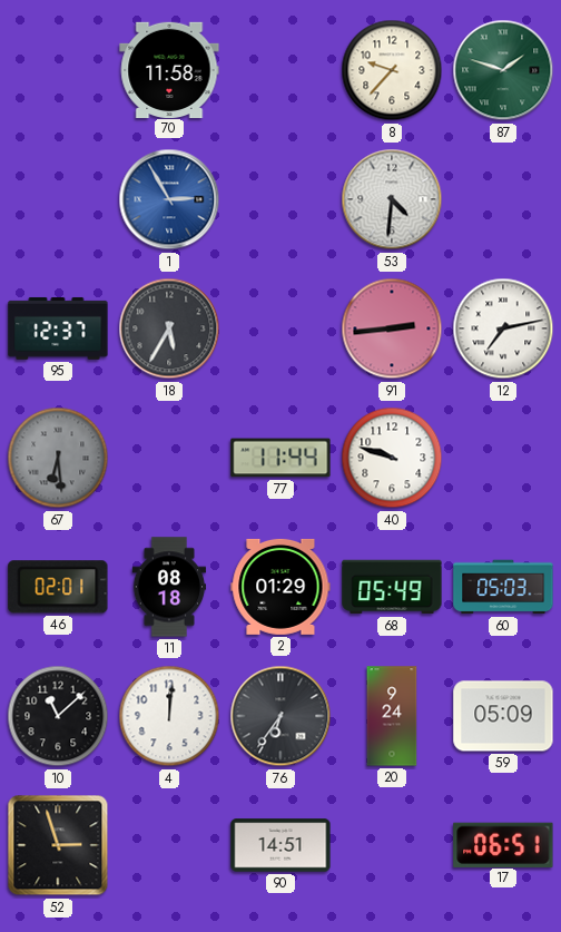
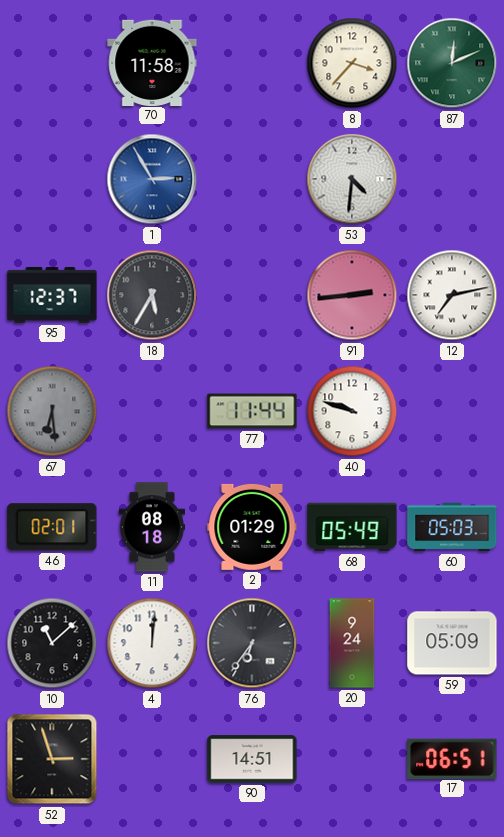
8: 9:37 -> 3:37 (352, 63)
87: 1:48 -> 12:11 (452, 63)
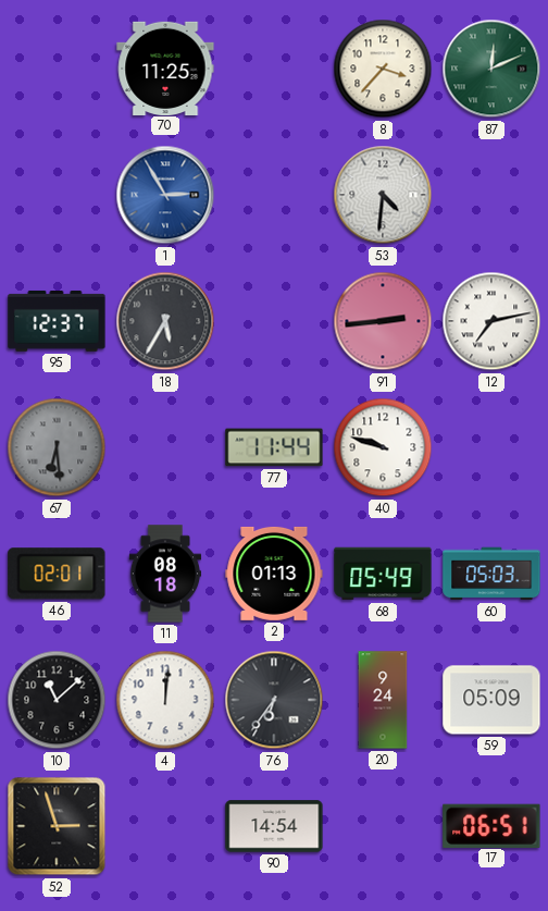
70: 11:58 -> 11:25 (165, 67)
2: 01:29 -> 01:13 (274, 574)
90: 14:51 -> 14:54 (274, 826)
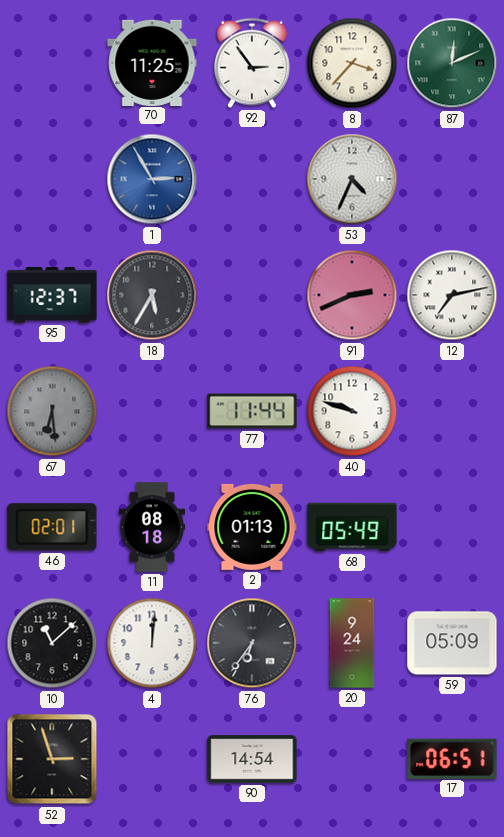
92: none -> 2:54 (252, 63)
53: 4:31 -> 4:34 (352, 179)
91: 2:44 -> 2:41 (352, 295)
60: 05:03 -> none (491, 574)
